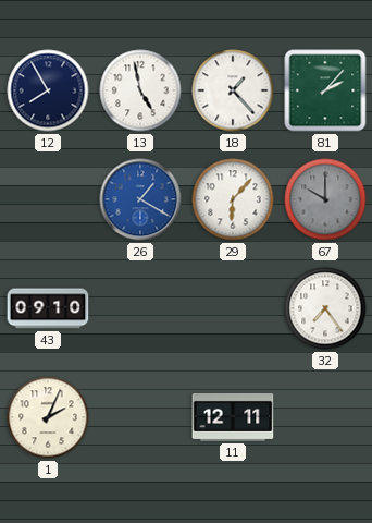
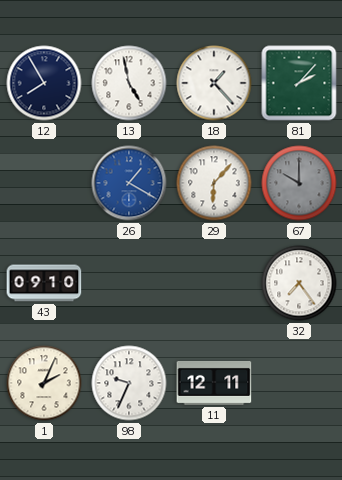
98: none -> 9:34 (129, 383)
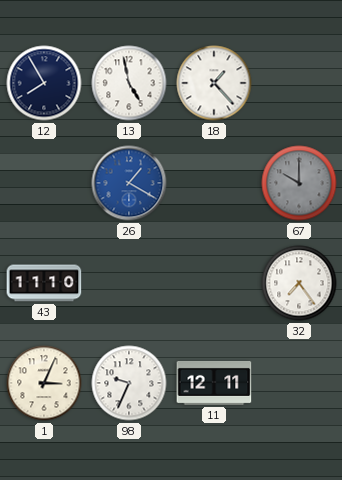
81: 2:07 -> none (299, 83)
29: 6:07 -> none (214, 183)
43: 09:10 -> 11:10 (44, 283)
1: 2:04 -> 3:04 (44, 383)
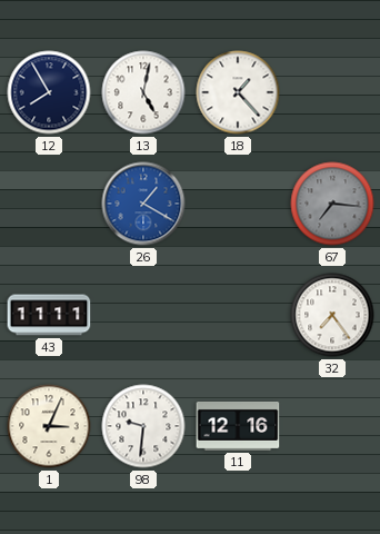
13: 4:58 -> 5:02 (143, 92)
67: 10:00 -> 7:16 (332, 204)
43: 11:10 -> 11:11 (49, 315)
98: 9:34 -> 9:31 (143, 426)
11: 12:11 -> 12:16 (238, 426)
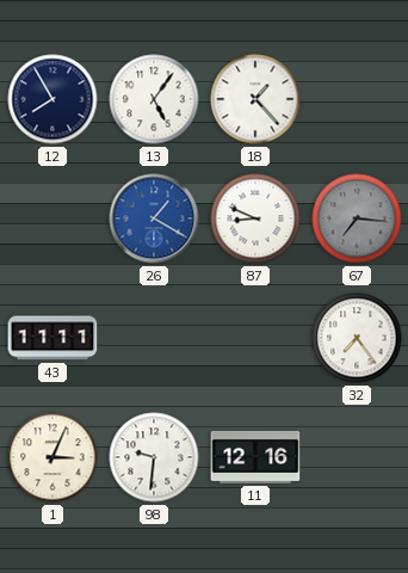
13: 5:02 -> 5:06 (154, 99)
87: none -> 8:49 (255, 218)
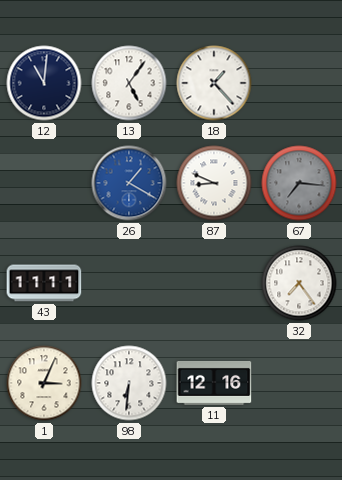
12: 7:55 -> 11:01 (44, 83)
98: 9:31 -> 6:31 (129, 383)
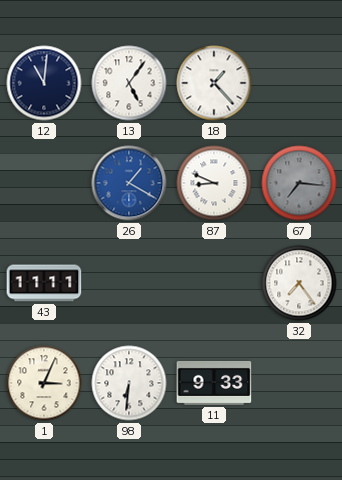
11: 12:16 -> 9:33 (214, 383)
